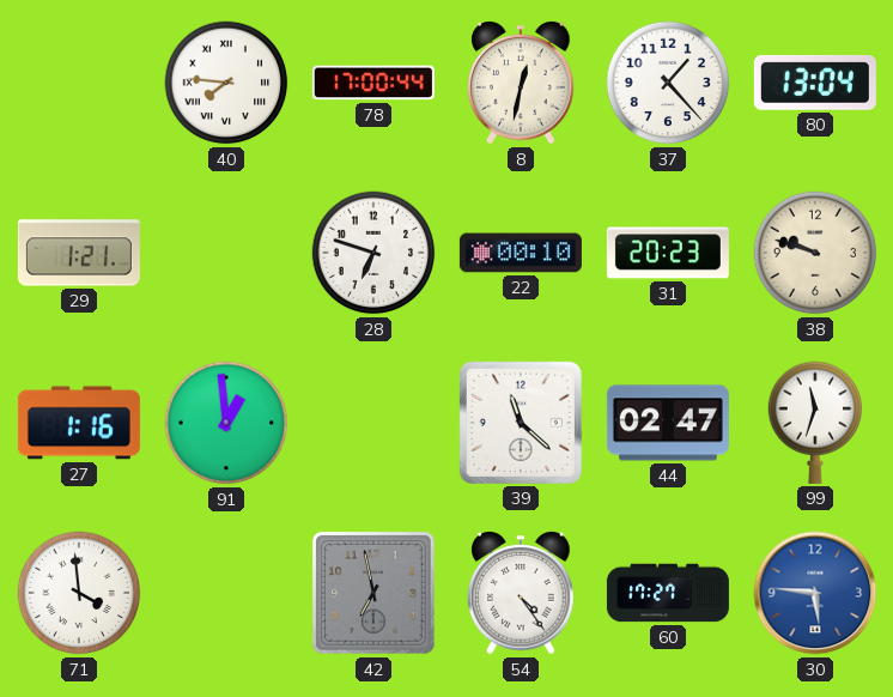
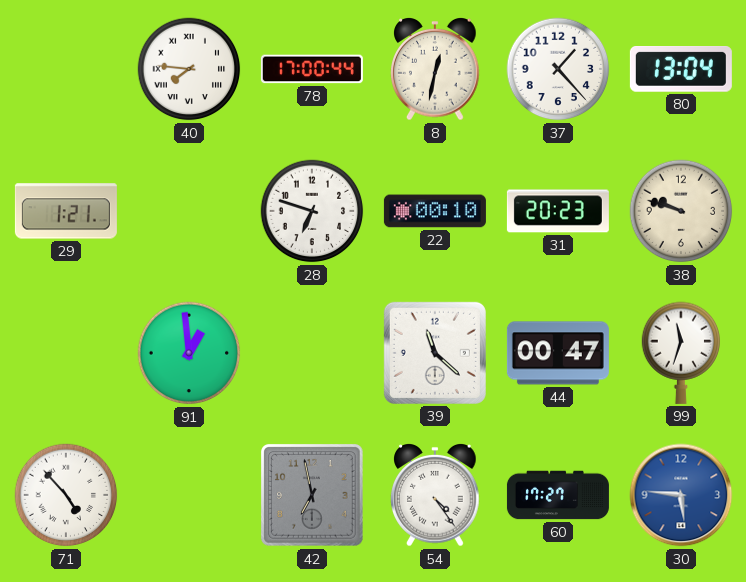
27: 1:16 -> none (79, 423)
44: 02:47 -> 00:47 (558, 353)
71: 3:59 -> 4:53 (66, 495)
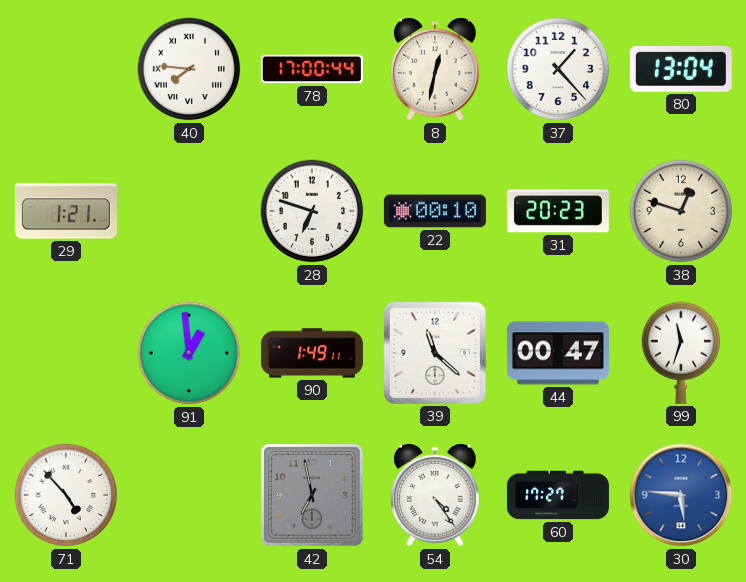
38: 9:48 -> 12:48 (681, 211)
90: none -> 1:49 (312, 353)
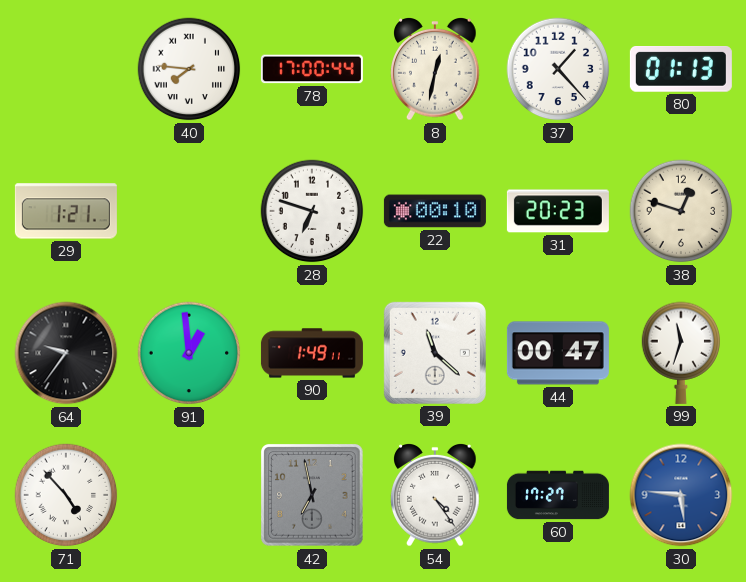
80: 13:04 -> 01:13 (681, 70)
64: none -> 9:36 (66, 353)
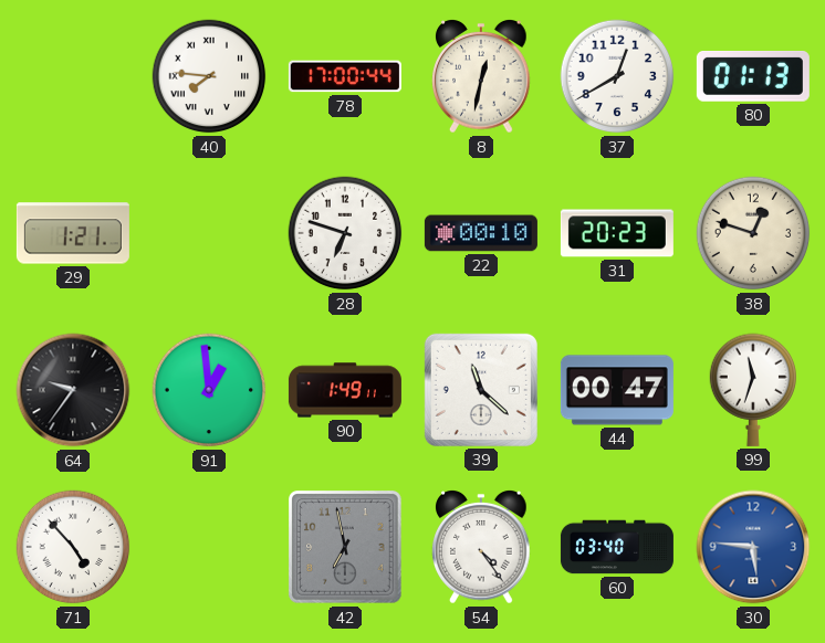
37: 1:23 -> 12:40 (617, 76)
60: 17:27 -> 03:40 (617, 547)
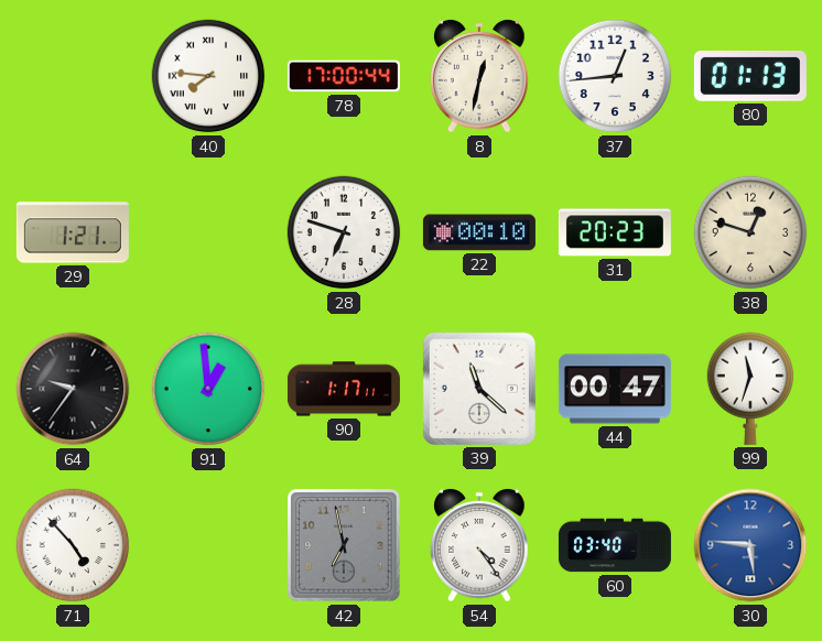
37: 12:40 -> 12:44 (615, 76)
90: 1:49 -> 1:17 (344, 389)
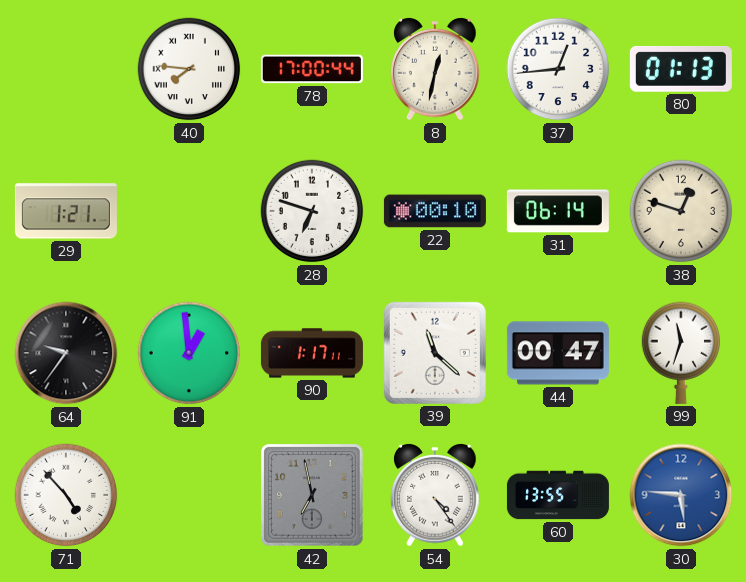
31: 20:23 -> 06:14 (558, 211)
60: 03:40 -> 13:55 (558, 495)
